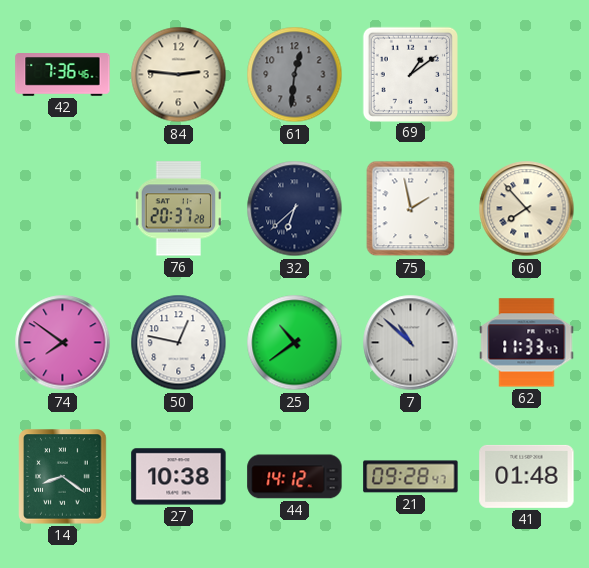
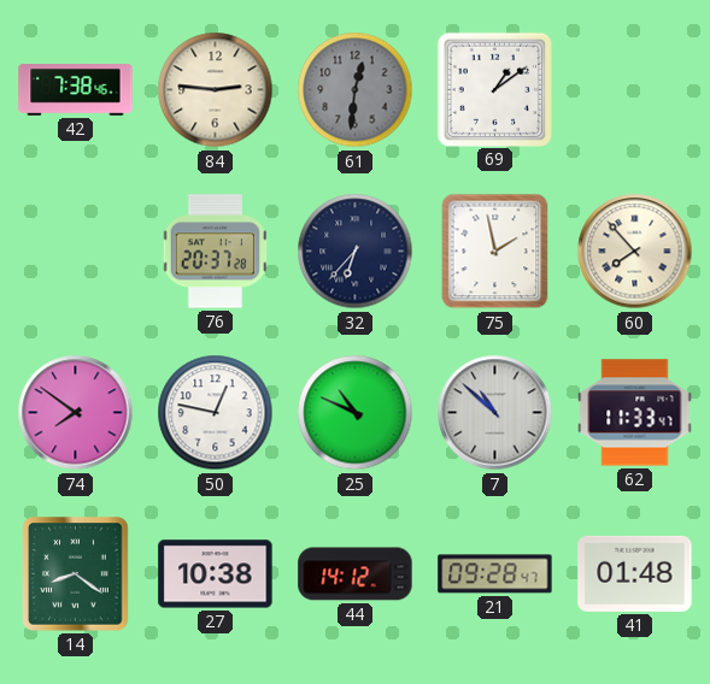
42: 7:36 -> 7:38 (76, 90)
32: 6:38 -> 6:37 (356, 252)
25: 10:39 -> 10:49 (356, 413)
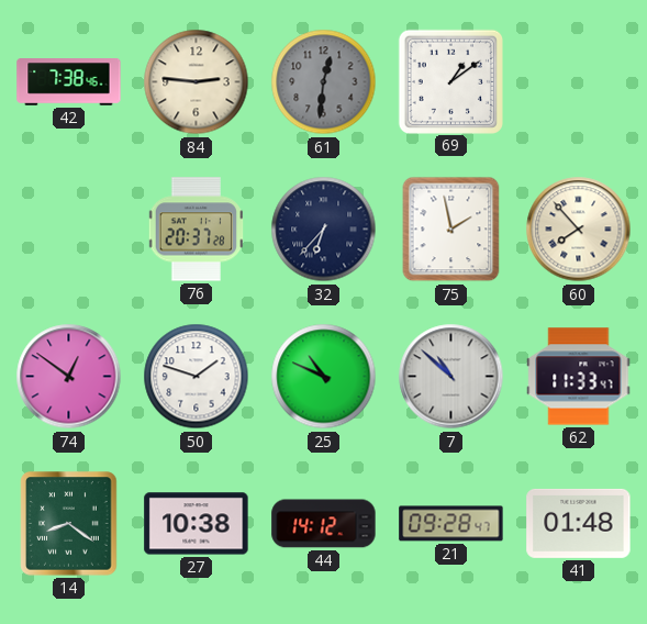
74: 7:51 -> 12:51 (69, 377)
50: 12:47 -> 1:48 (197, 377)
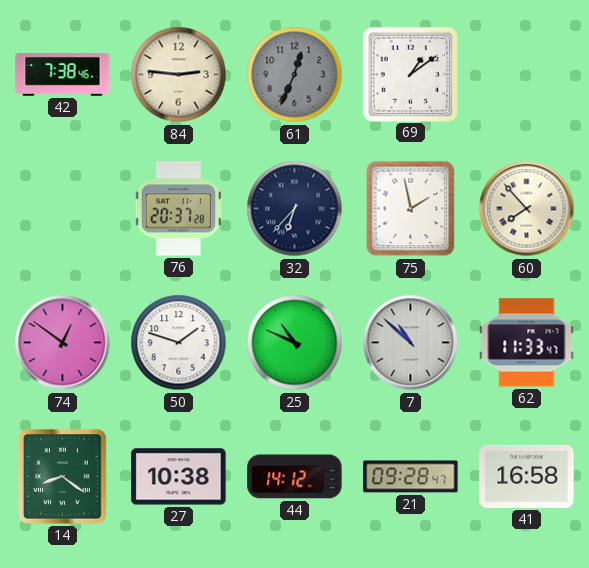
61: 12:31 -> 12:34 (295, 75)
41: 01:48 -> 16:58 (527, 476)
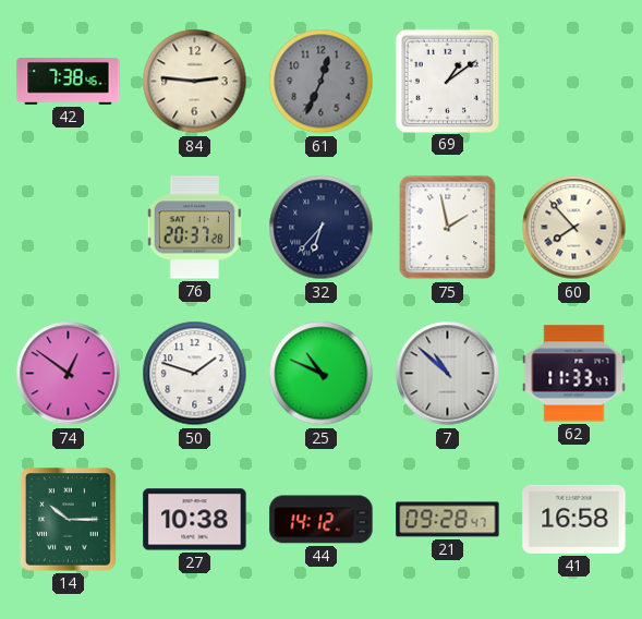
14: 8:21 -> 10:15 (69, 520)
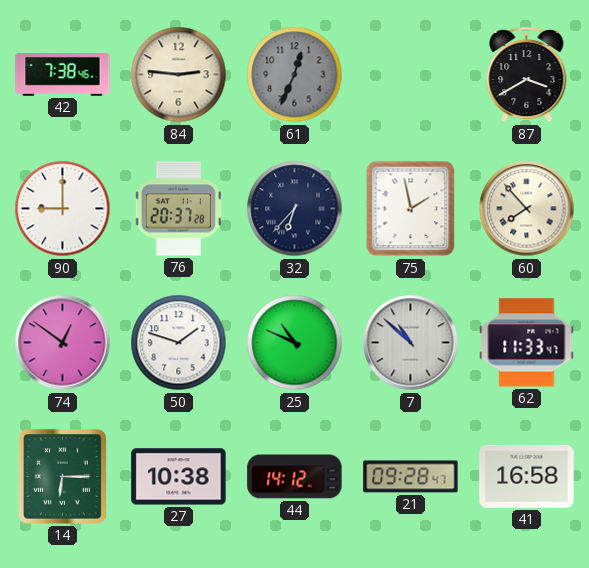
69: 1:09 -> none (447, 81)
87: none -> 3:40 (527, 75)
90: none -> 9:00 (63, 209)
14: 10:15 -> 6:15 (63, 477)
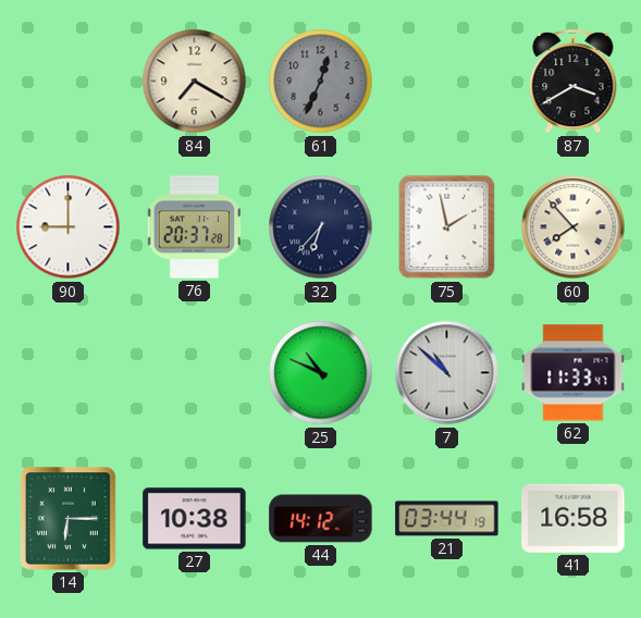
42: 7:38 -> none (63, 75)
84: 2:46 -> 7:20 (195, 82)
74: 12:51 -> none (63, 343)
50: 1:48 -> none (179, 343)
21: 09:28 -> 03:44 (447, 519)
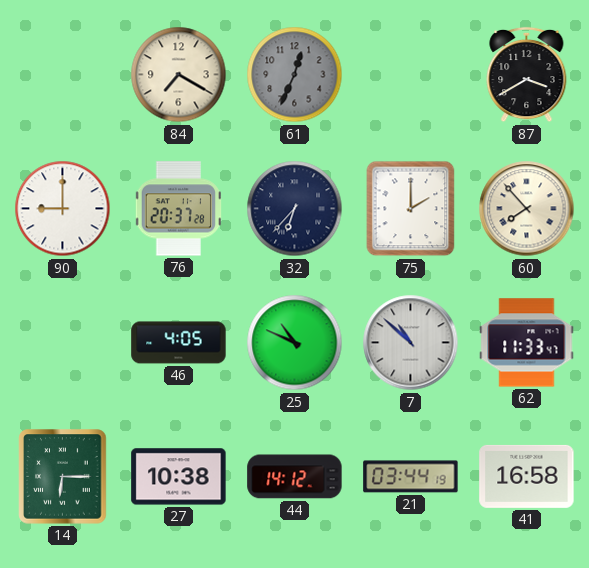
75: 1:58 -> 2:00 (411, 209)
46: none -> 4:05 (179, 343)
